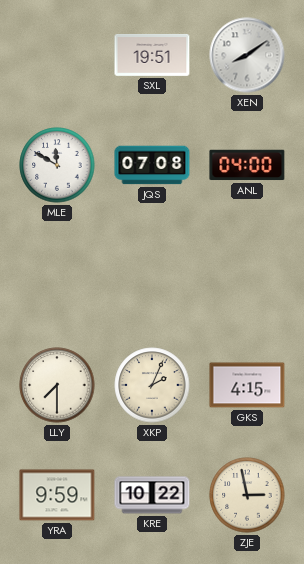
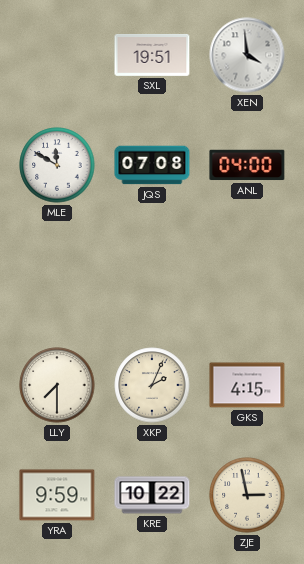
XEN: 8:09 -> 3:59 (247, 55)
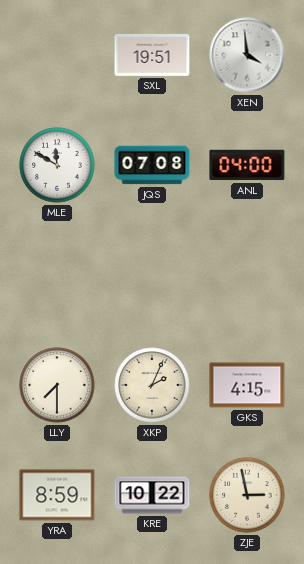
YRA: 9:59 -> 8:59 (57, 495)
